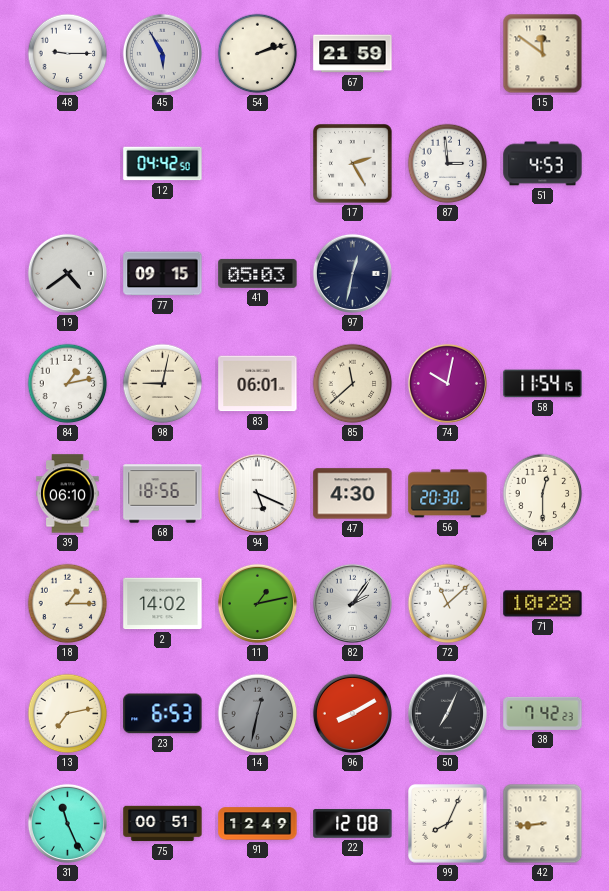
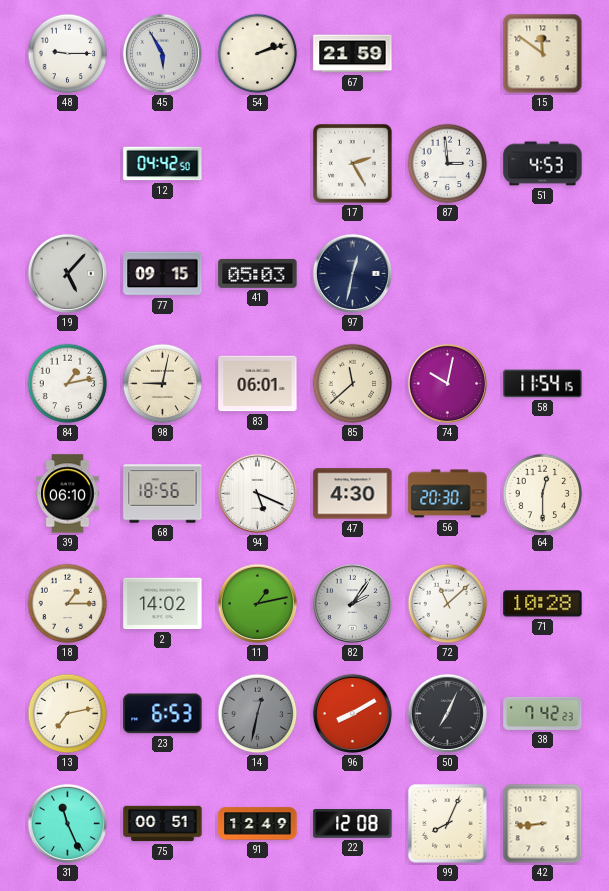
19: 4:39 -> 5:07 (67, 273)
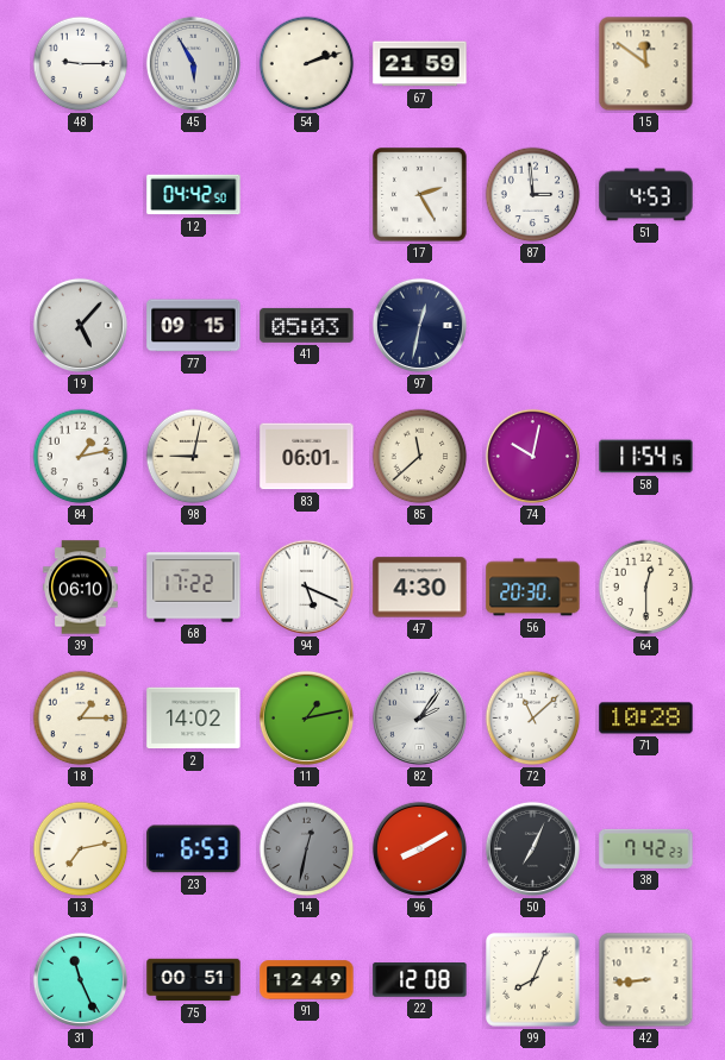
68: 18:56 -> 17:22 (194, 588)
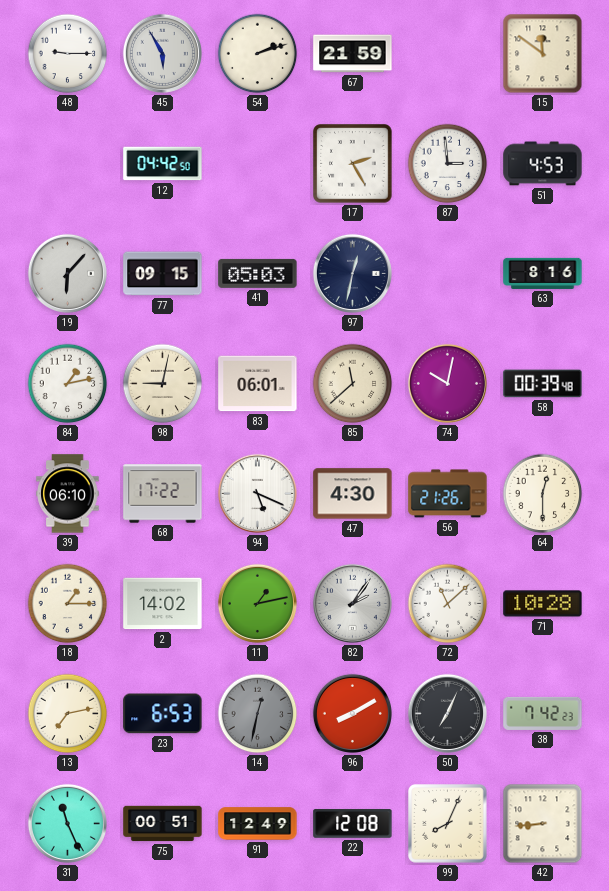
19: 5:07 -> 6:07 (67, 273)
63: none -> 8:16 (543, 273)
58: 11:54 -> 00:39 (543, 384)
56: 20:30 -> 21:26 (448, 494)
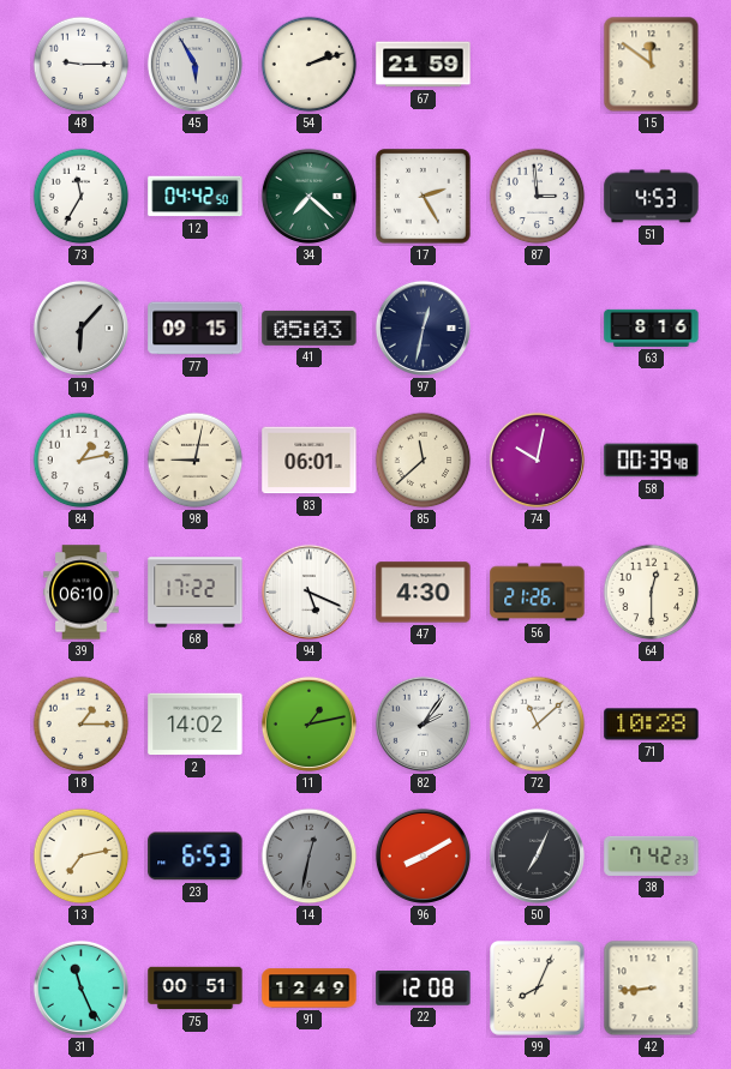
73: none -> 11:35 (82, 197)
34: none -> 7:22 (308, 196)
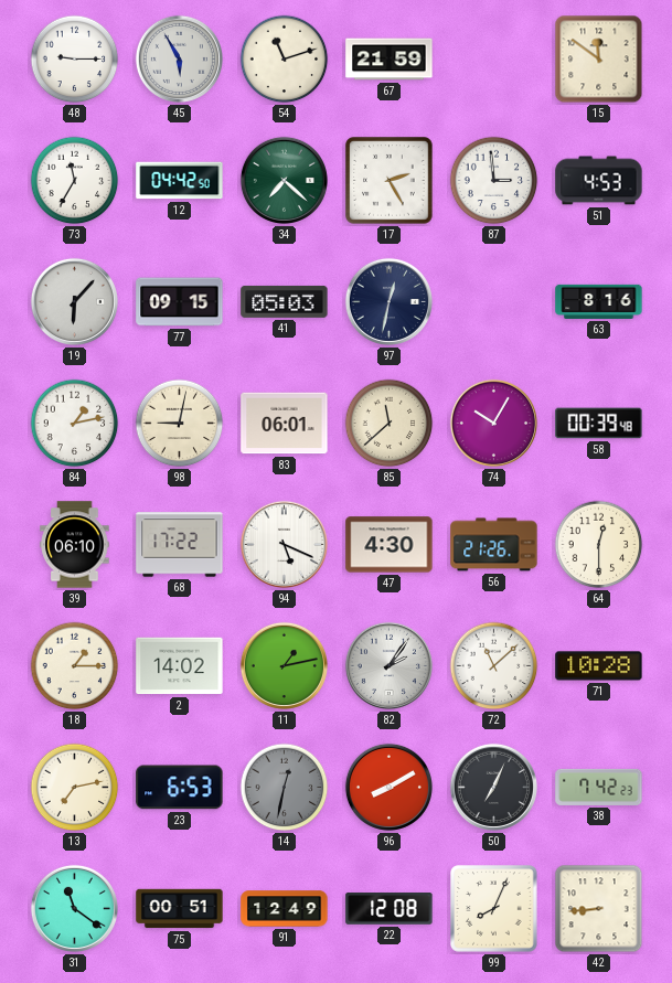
54: 2:12 -> 11:12 (285, 60)
74: 10:02 -> 10:05 (493, 423)
31: 11:26 -> 11:21 (74, 908)
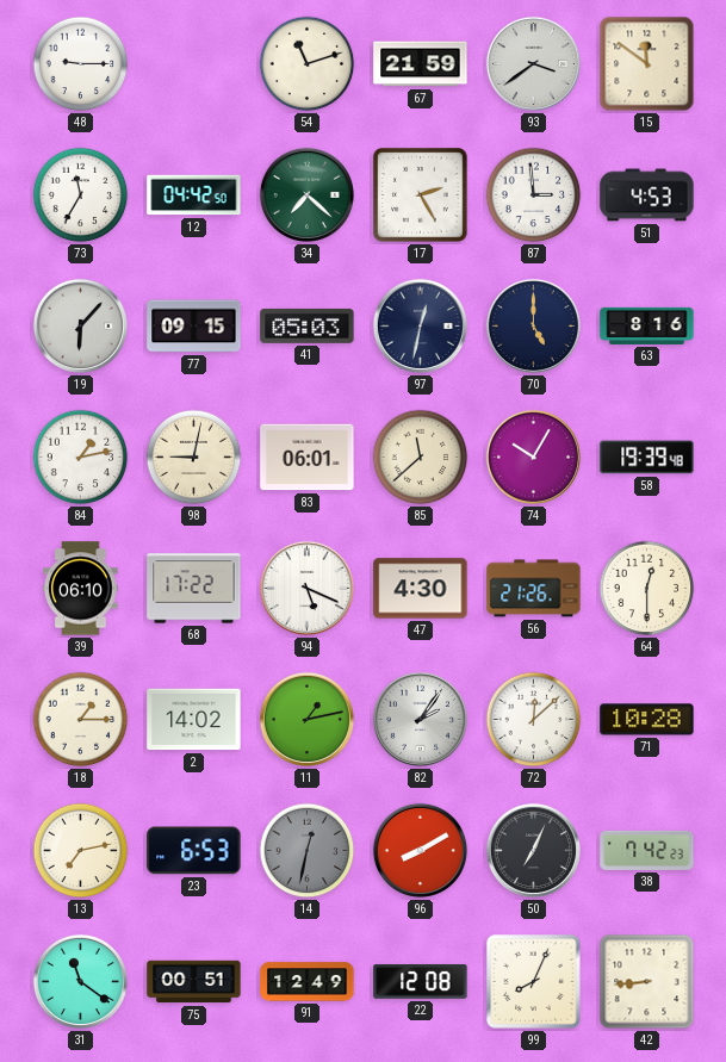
45: 5:55 -> none (179, 58)
93: none -> 3:39 (533, 63)
70: none -> 5:00 (533, 325)
58: 00:39 -> 19:39 (647, 458)
72: 11:08 -> 12:08 (534, 720)
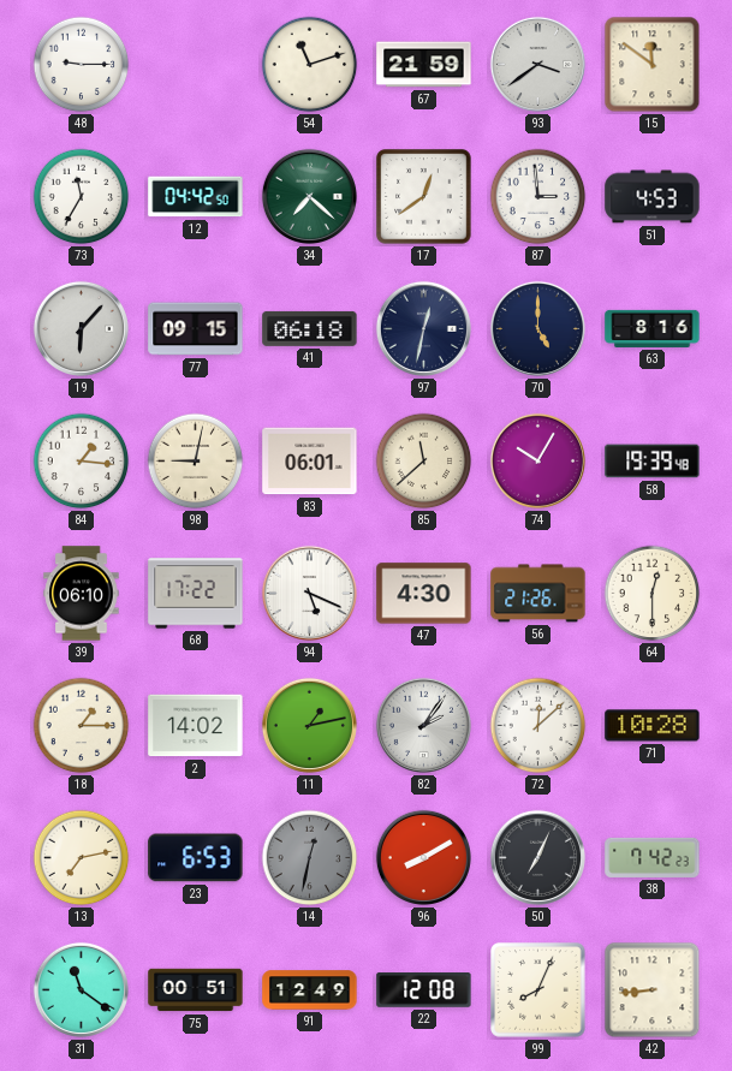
17: 2:25 -> 12:39 (424, 197)
41: 05:03 -> 06:18 (310, 328)
84: 1:13 -> 1:16 (82, 462)
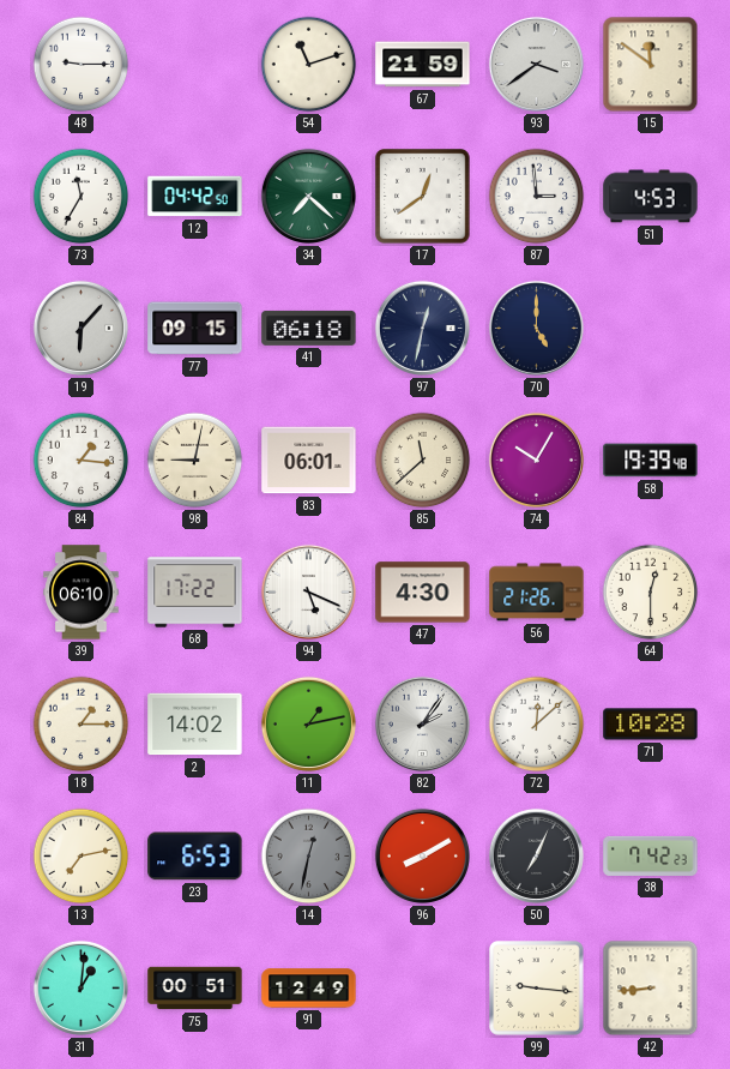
63: 8:16 -> none (653, 328)
31: 11:21 -> 1:01 (80, 987)
22: 12:08 -> none (424, 990)
99: 8:04 -> 9:16 (537, 989)
